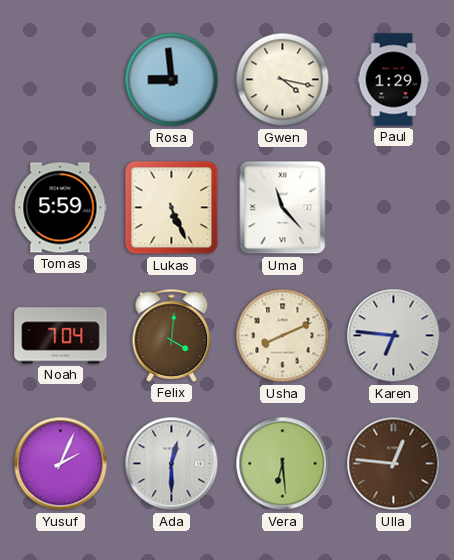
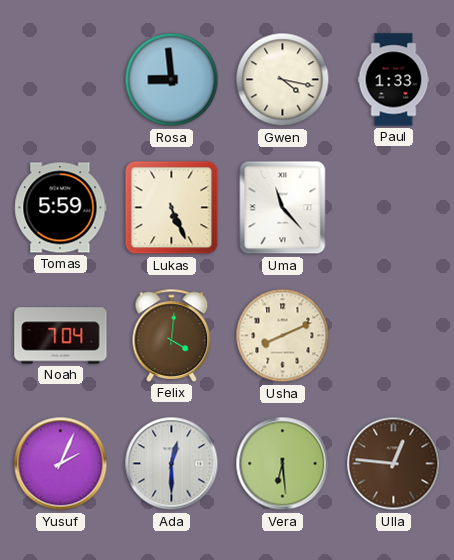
Paul: 1:29 -> 1:33 (394, 80)
Karen: 6:46 -> none (394, 336)
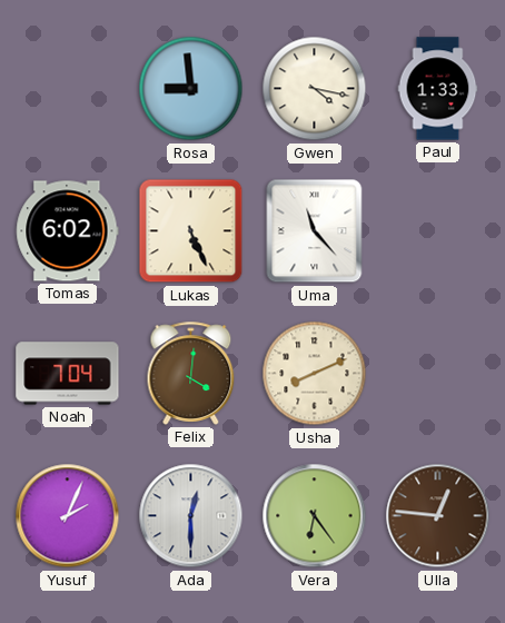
Tomas: 5:59 -> 6:02 (68, 231)
Vera: 6:29 -> 6:24 (315, 516)
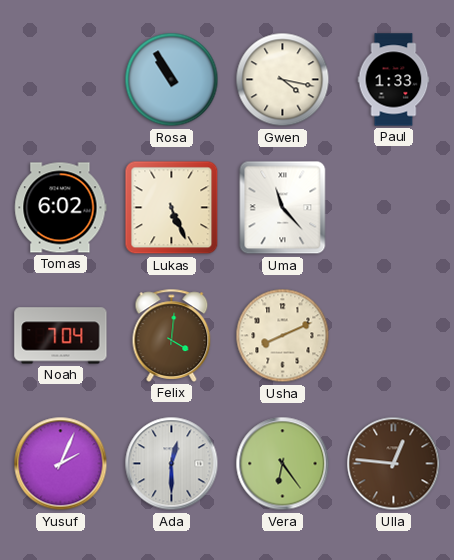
Rosa: 8:59 -> 10:55 (172, 80)
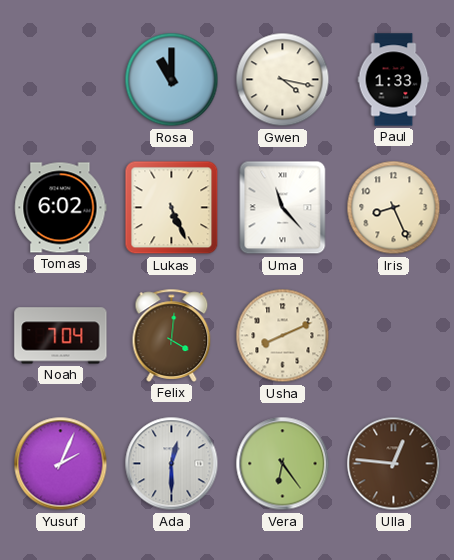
Rosa: 10:55 -> 11:00 (172, 80)
Iris: none -> 8:26 (394, 208)
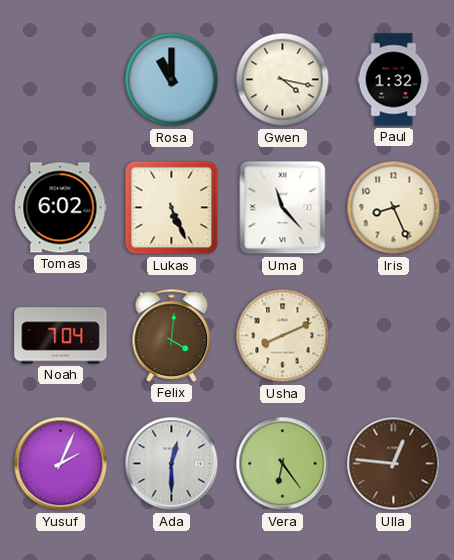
Paul: 1:33 -> 1:32 (394, 80)
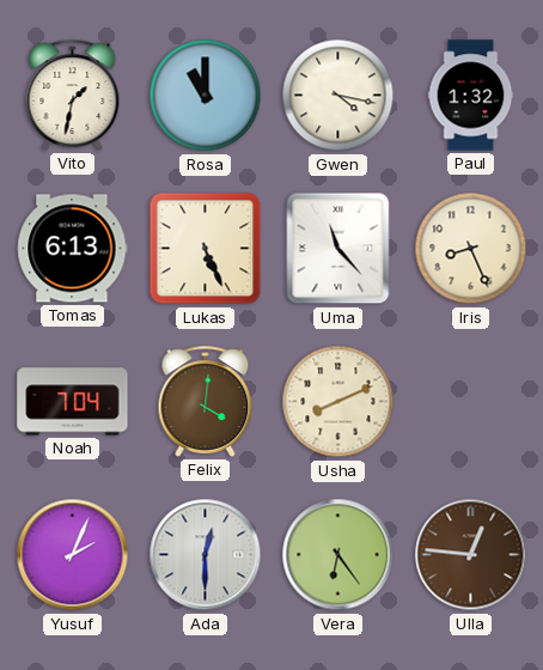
Vito: none -> 1:32 (73, 95)
Tomas: 6:02 -> 6:13 (73, 249)
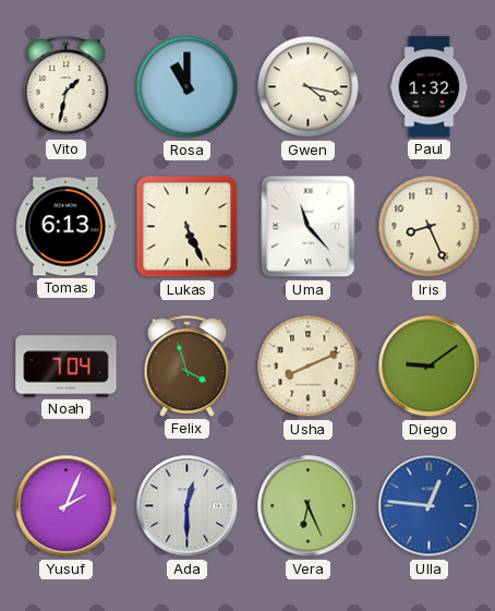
Felix: 4:01 -> 3:57 (188, 366)
Diego: none -> 9:09 (430, 367)
Vera: 6:24 -> 6:26 (309, 506)
Ulla dial: brown -> blue (430, 506)
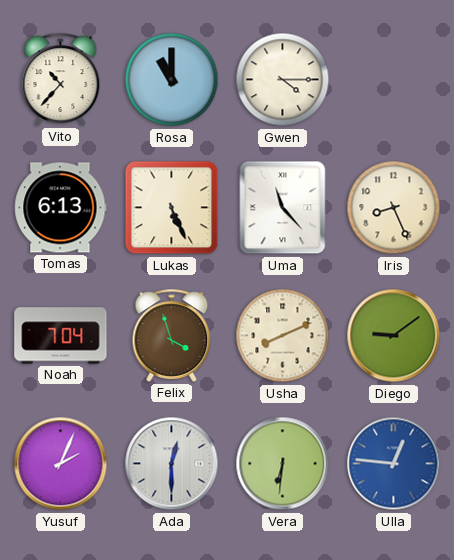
Vito: 1:32 -> 10:37 (61, 79)
Gwen: 4:17 -> 4:15 (283, 80)
Paul: 1:32 -> none (430, 87)
Vera: 6:26 -> 6:31 (283, 464)
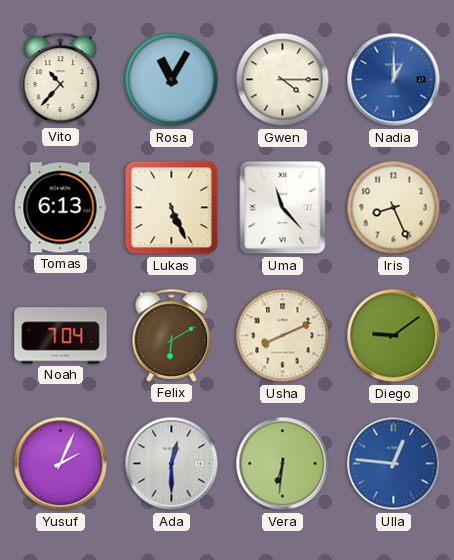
Rosa: 11:00 -> 11:05 (172, 80)
Nadia: none -> 1:00 (394, 80)
Felix: 3:57 -> 6:10 (172, 335)
